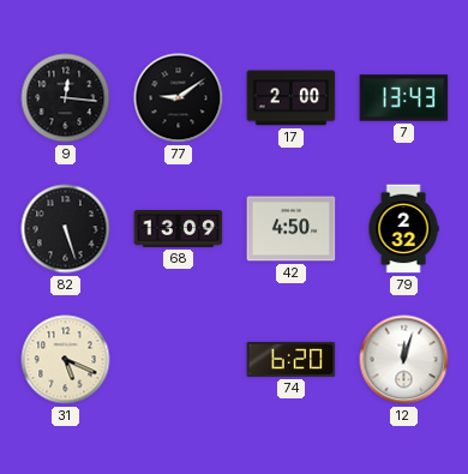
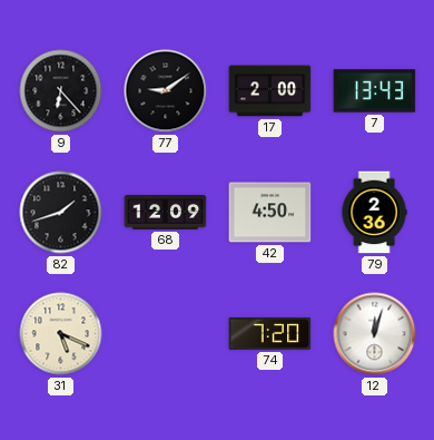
9: 12:16 -> 6:23 (61, 91)
82: 5:27 -> 1:42 (61, 213)
68: 13:09 -> 12:09 (166, 213)
79: 2:32 -> 2:36 (374, 213)
74: 6:20 -> 7:20 (270, 333)
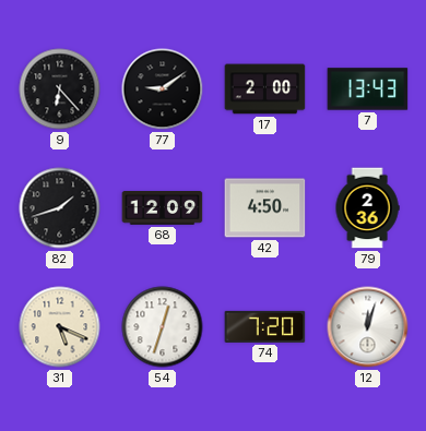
54: none -> 12:33 (163, 327)
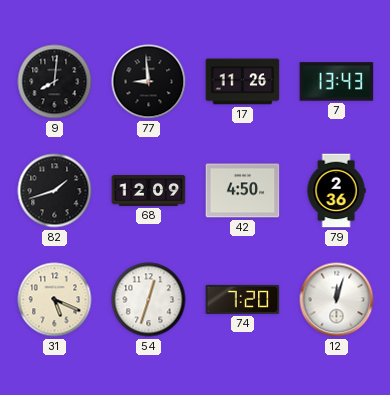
9: 6:23 -> 8:01 (55, 82)
77: 9:09 -> 8:59 (149, 82)
17: 2:00 -> 11:26 (243, 82)
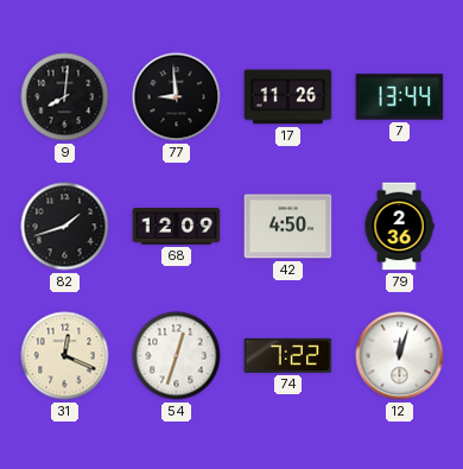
7: 13:43 -> 13:44 (400, 97)
31: 5:19 -> 12:19 (65, 356)
74: 7:20 -> 7:22 (288, 355)
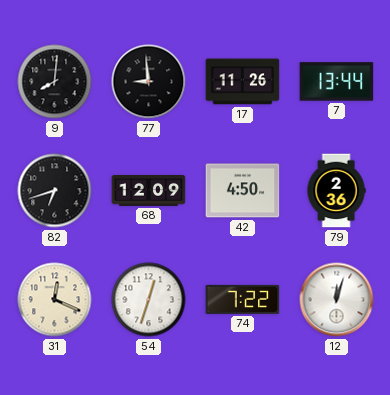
82: 1:42 -> 6:42 (55, 191)
